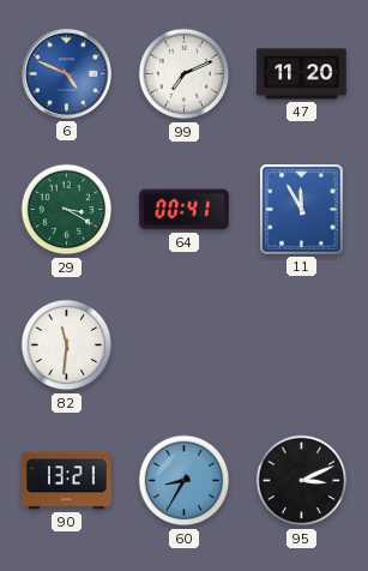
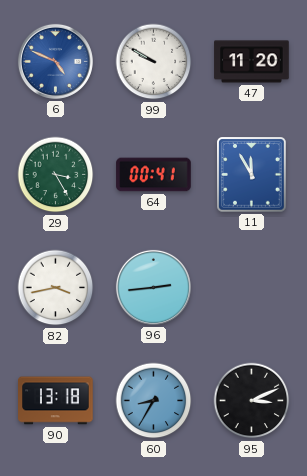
99: 7:11 -> 9:50 (154, 62)
29: 3:20 -> 3:25 (56, 175)
82: 11:31 -> 3:43 (56, 288)
96: none -> 2:44 (153, 287)
90: 13:21 -> 13:18 (56, 401)
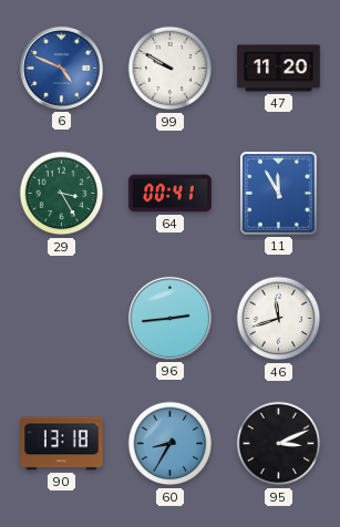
82: 3:43 -> none (56, 288)
46: none -> 11:42 (279, 319)
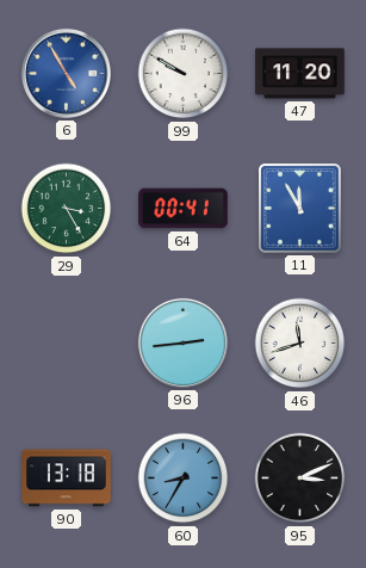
6: 4:49 -> 4:55 (66, 73)
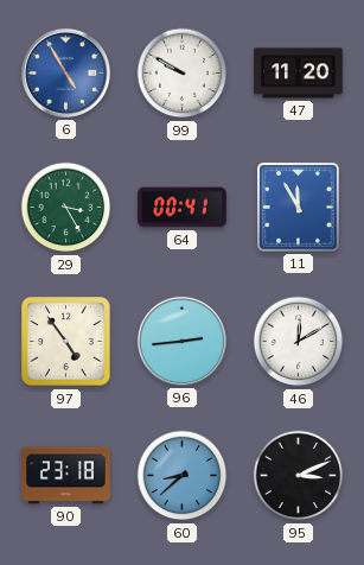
97: none -> 4:54 (66, 342)
46: 11:42 -> 12:10 (299, 342)
90: 13:18 -> 23:18 (66, 476)
60: 8:35 -> 8:38 (183, 476)
